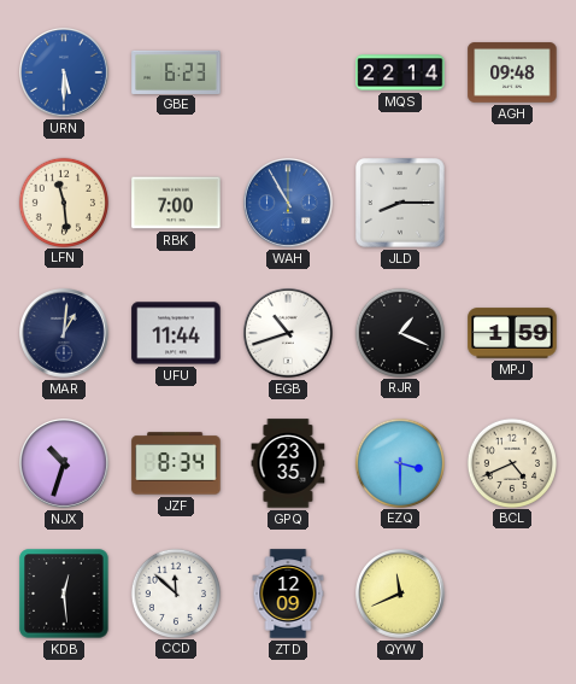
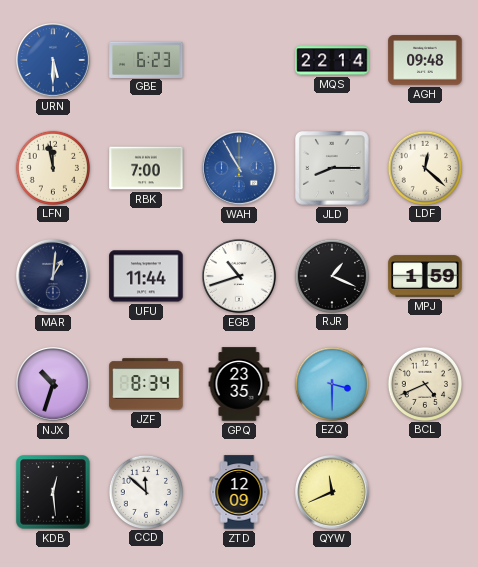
LFN: 11:29 -> 11:58 (52, 167)
LDF: none -> 12:22 (424, 167)
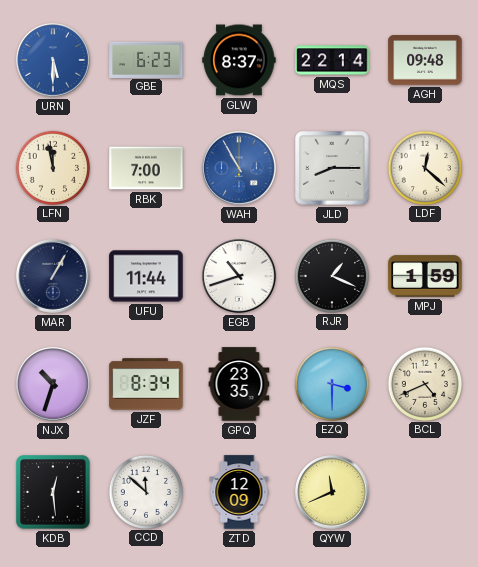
GLW: none -> 8:37 (239, 60)
MAR: 1:01 -> 1:05 (54, 277)
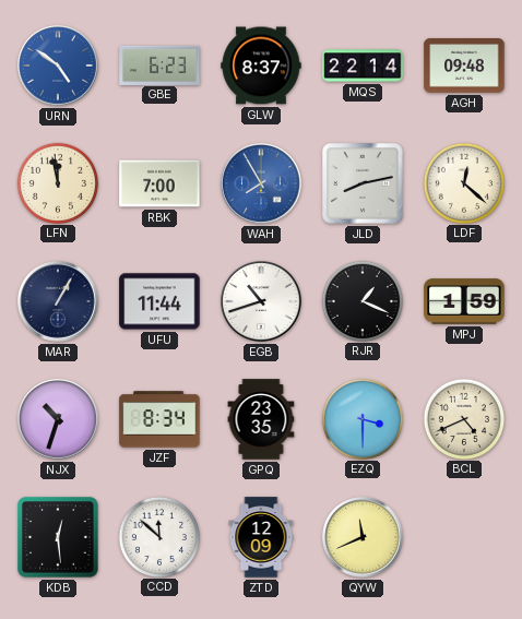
URN: 5:30 -> 4:51 (59, 67)
WAH: 10:55 -> 7:55 (262, 184)
JLD: 8:15 -> 8:13 (363, 183)
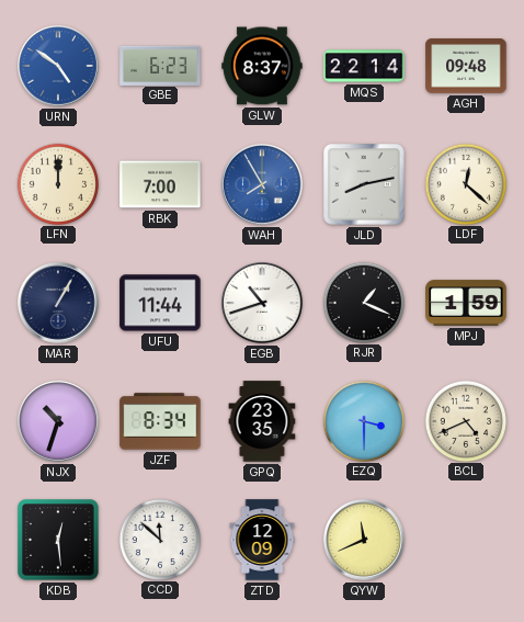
LFN: 11:58 -> 12:00 (57, 183)
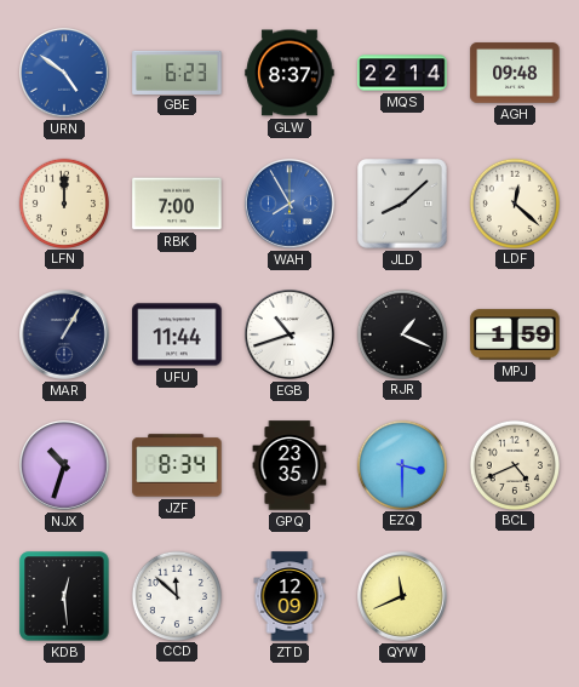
JLD: 8:13 -> 8:08 (402, 204)
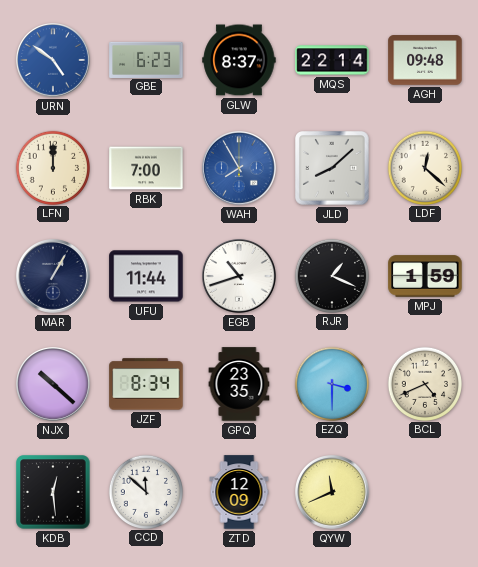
NJX: 10:33 -> 10:22 (54, 385)
